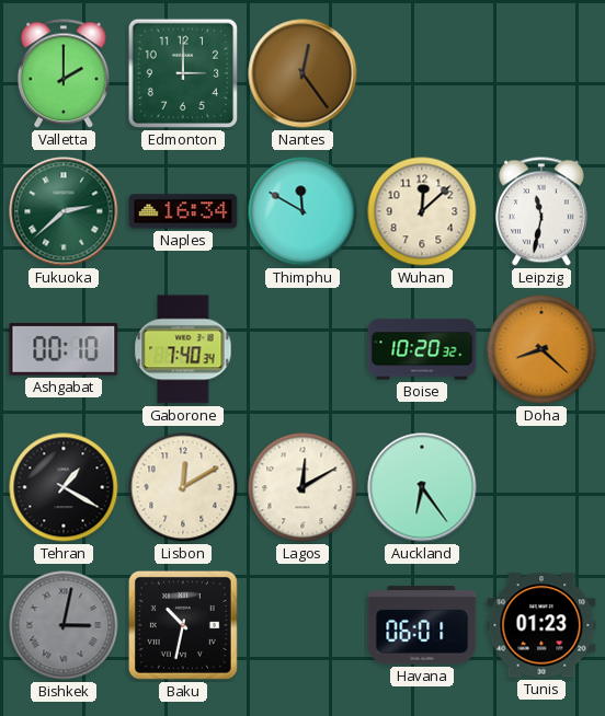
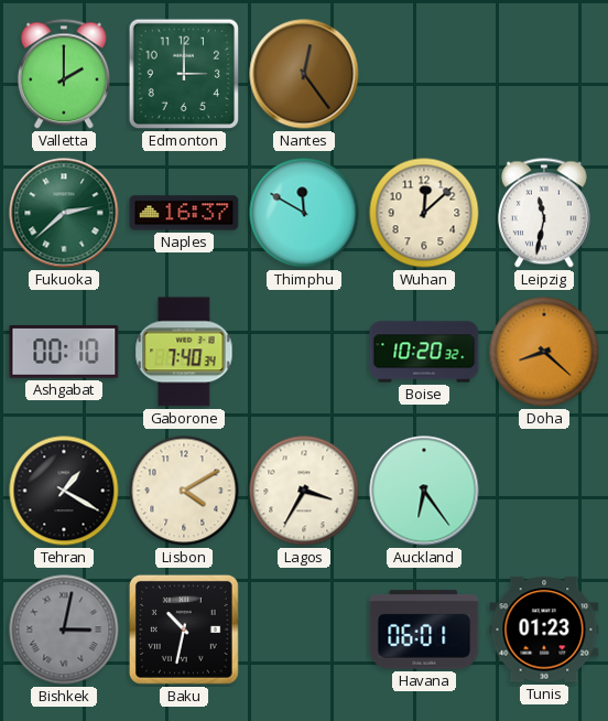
Naples: 16:34 -> 16:37 (184, 213)
Lisbon: 12:10 -> 4:10 (184, 491)
Lagos: 12:10 -> 3:35 (304, 491)
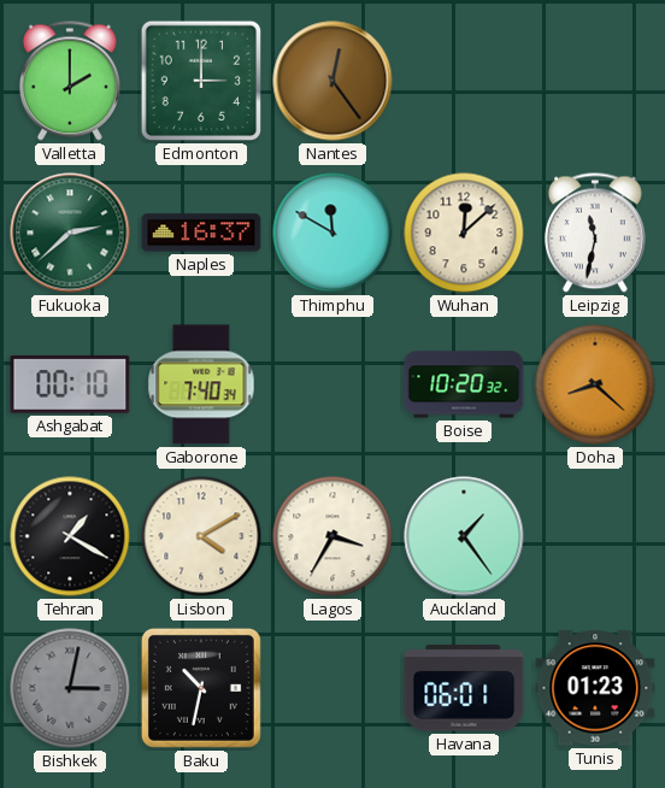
Auckland: 6:24 -> 1:24 (464, 536)
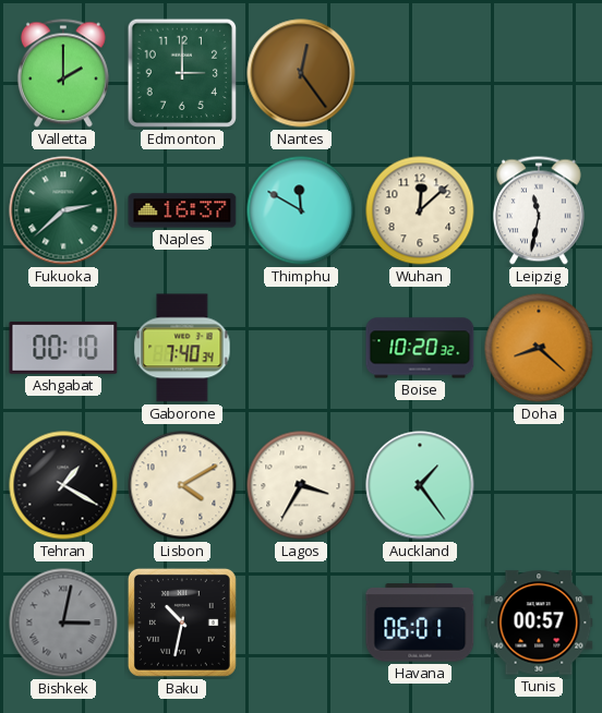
Tunis: 01:23 -> 00:57 (539, 623)
